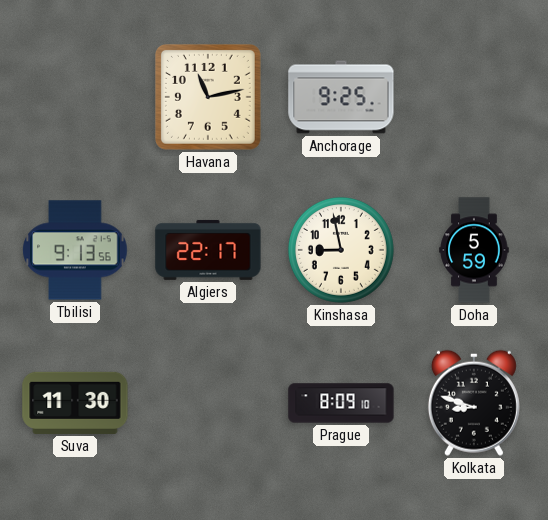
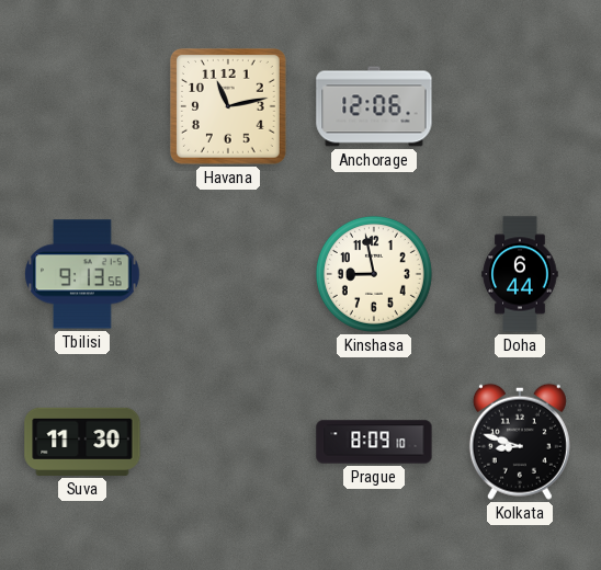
Anchorage: 9:25 -> 12:06 (374, 106)
Algiers: 22:17 -> none (208, 250)
Doha: 5:59 -> 6:44 (520, 274)
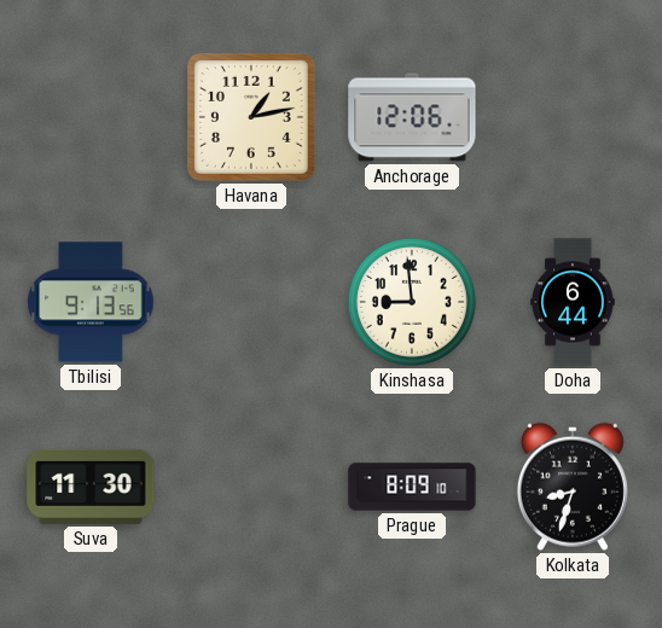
Havana: 11:13 -> 1:13 (251, 117)
Kinshasa: 8:58 -> 8:59 (412, 302)
Kolkata: 8:48 -> 8:33 (573, 487)
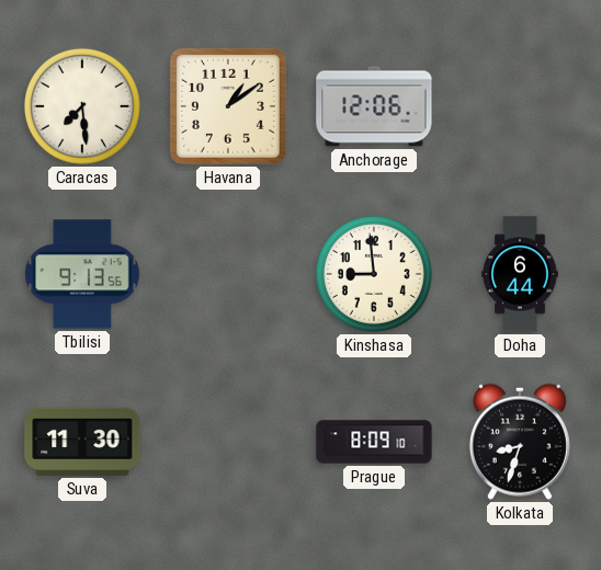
Caracas: none -> 7:29 (82, 106)
Havana: 1:13 -> 1:09 (228, 106)
